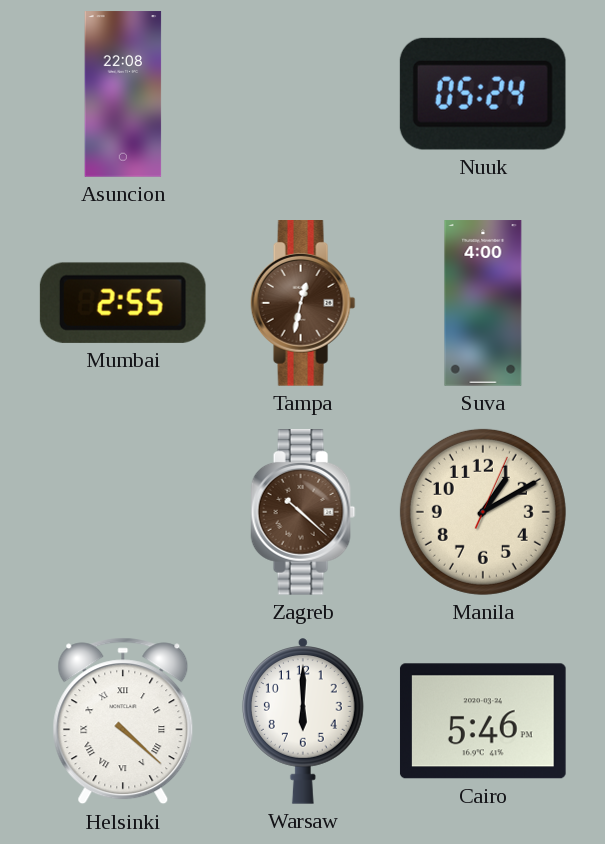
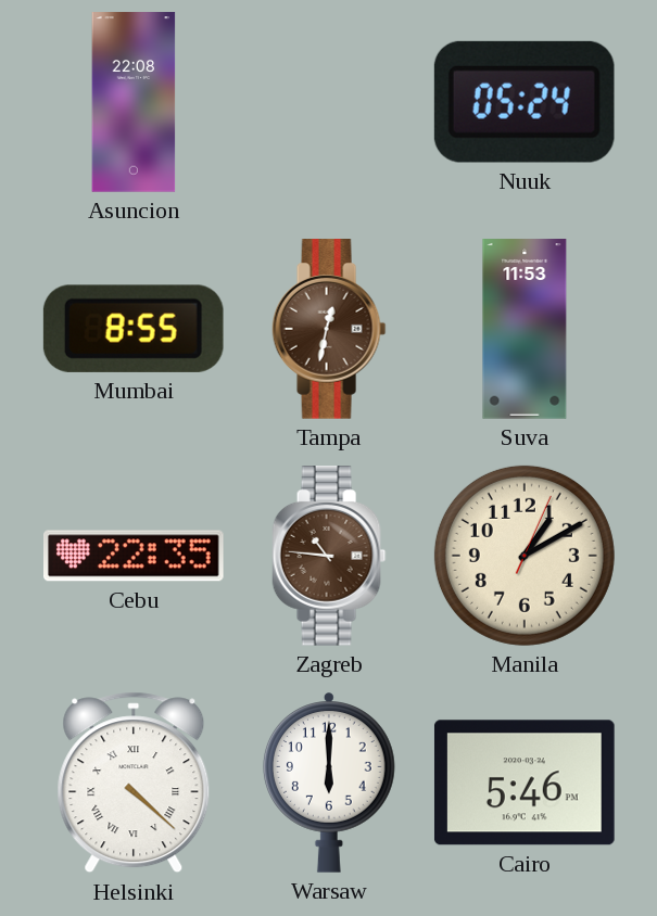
Mumbai: 2:55 -> 8:55 (134, 329)
Suva: 4:00 -> 11:53 (525, 329)
Cebu: none -> 22:35 (135, 556)
Zagreb: 10:22 -> 10:46 (329, 557)
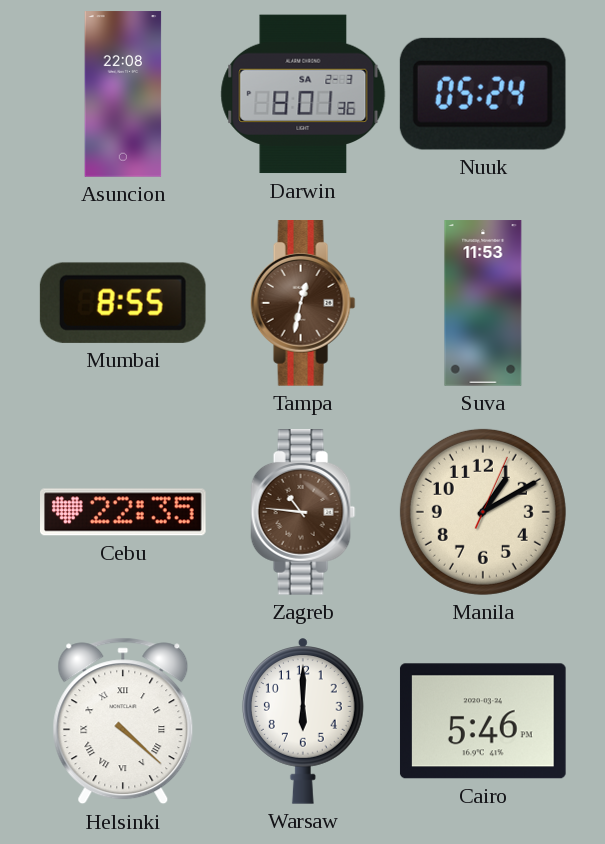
Darwin: none -> 8:01 (303, 94)
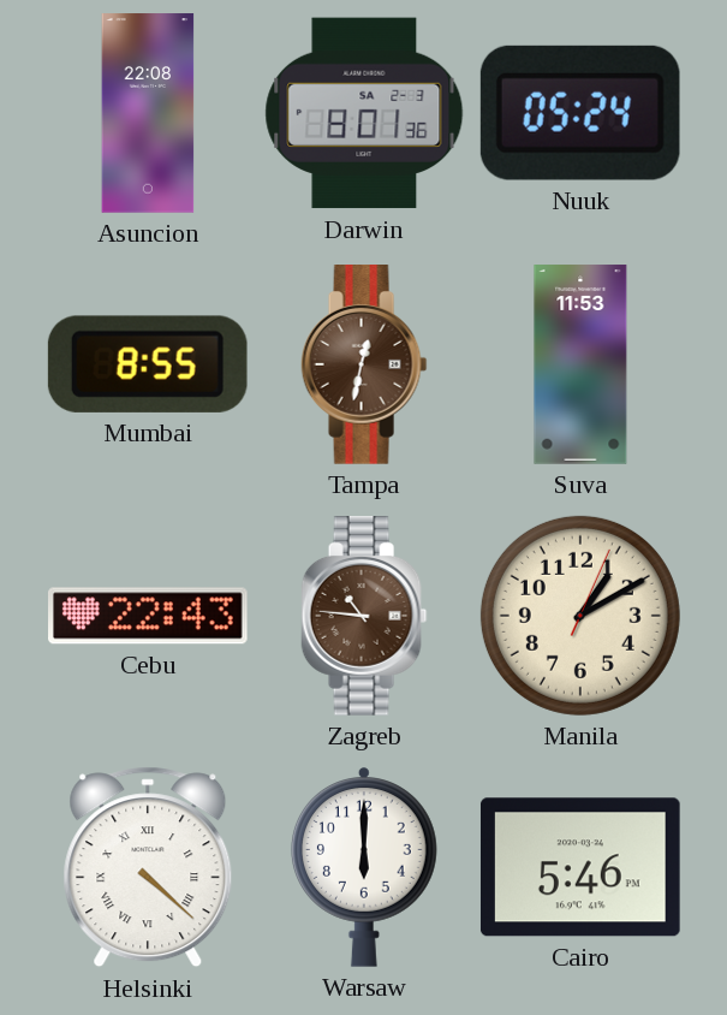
Cebu: 22:35 -> 22:43 (149, 616)
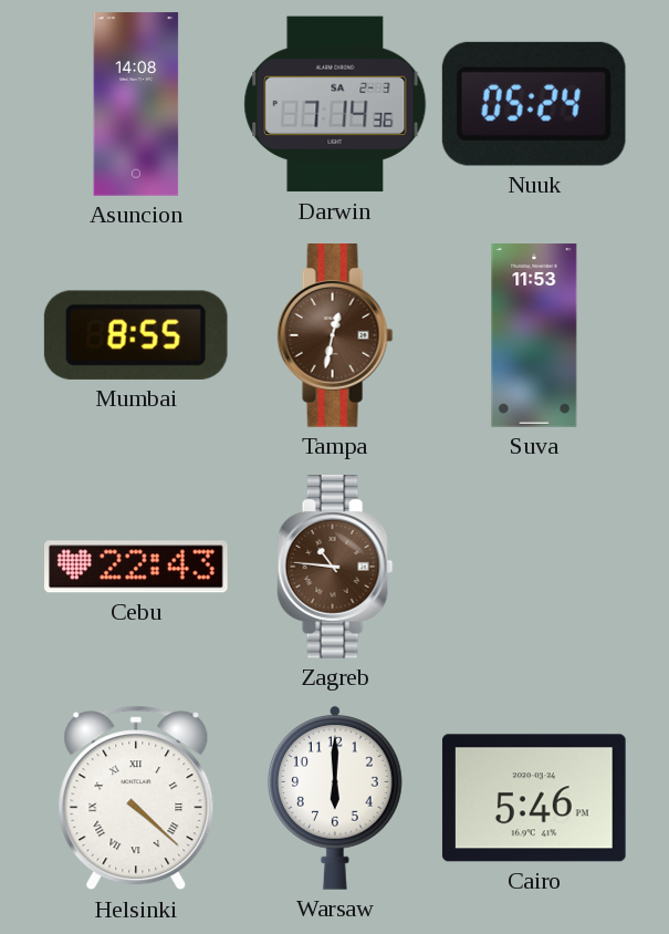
Asuncion: 22:08 -> 14:08 (136, 104)
Darwin: 8:01 -> 7:14 (335, 104)
Manila: 1:10 -> none (580, 616)
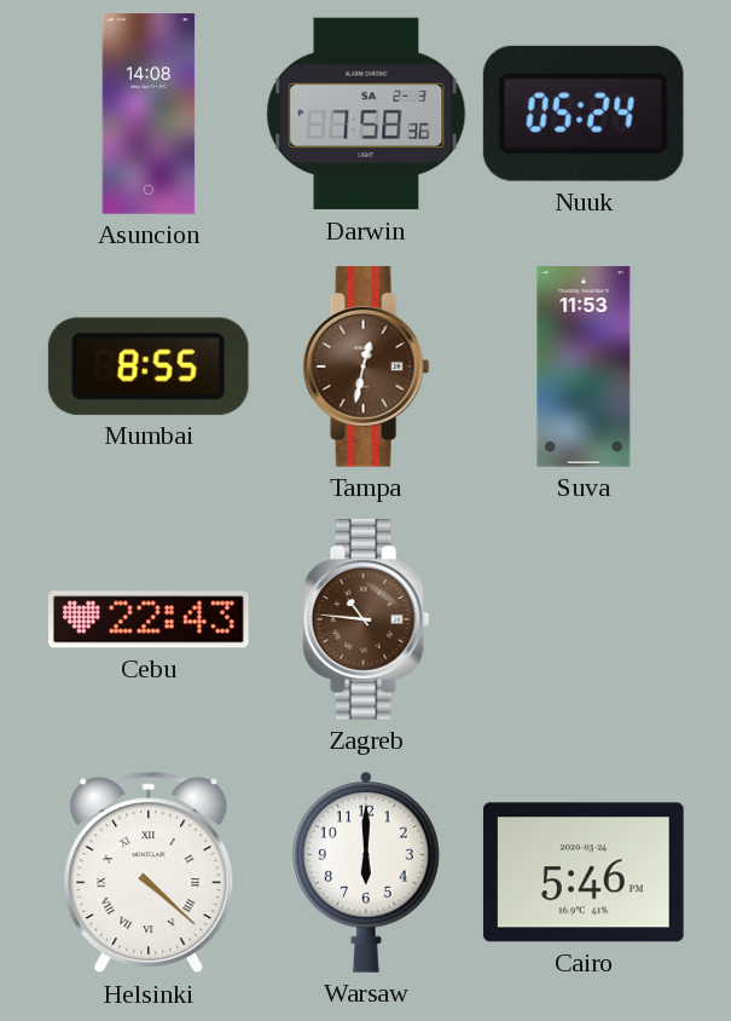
Darwin: 7:14 -> 7:58 (366, 114)
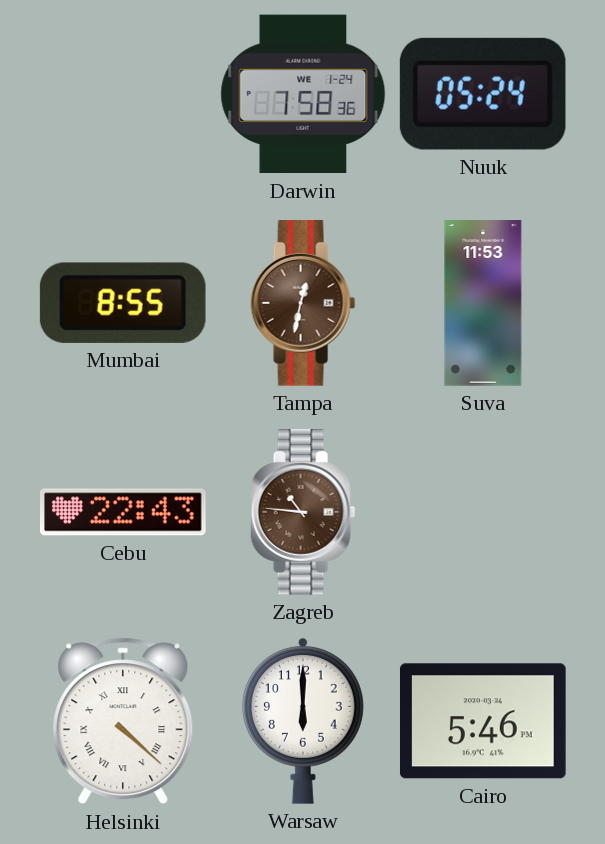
Asuncion: 14:08 -> none (149, 114)
Darwin date: SA 2-3 -> WE 1-24 (303, 94)
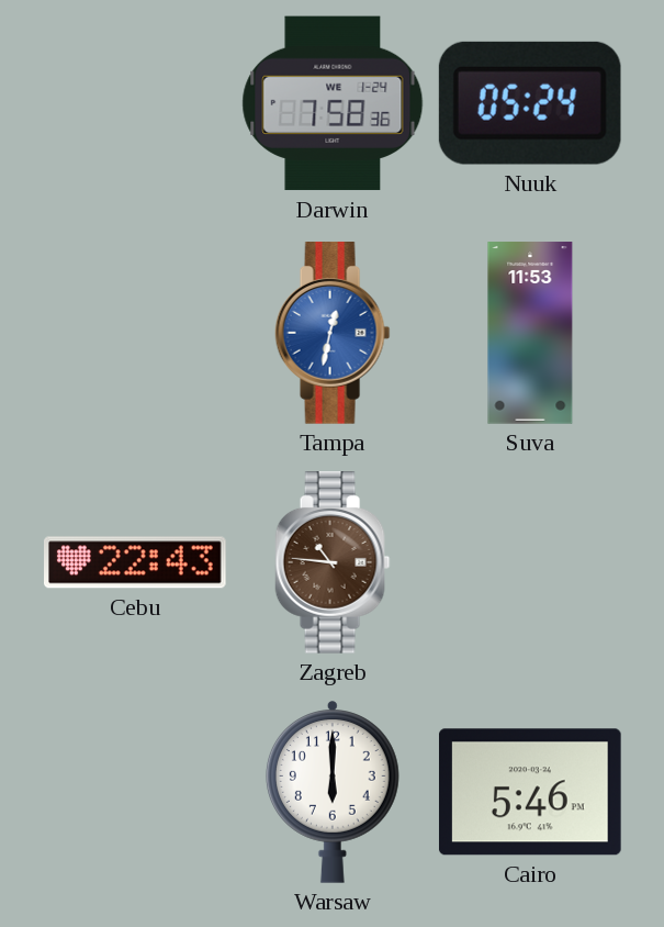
Mumbai: 8:55 -> none (123, 303)
Tampa dial: brown -> blue (333, 334)
Helsinki: 4:22 -> none (123, 721)
